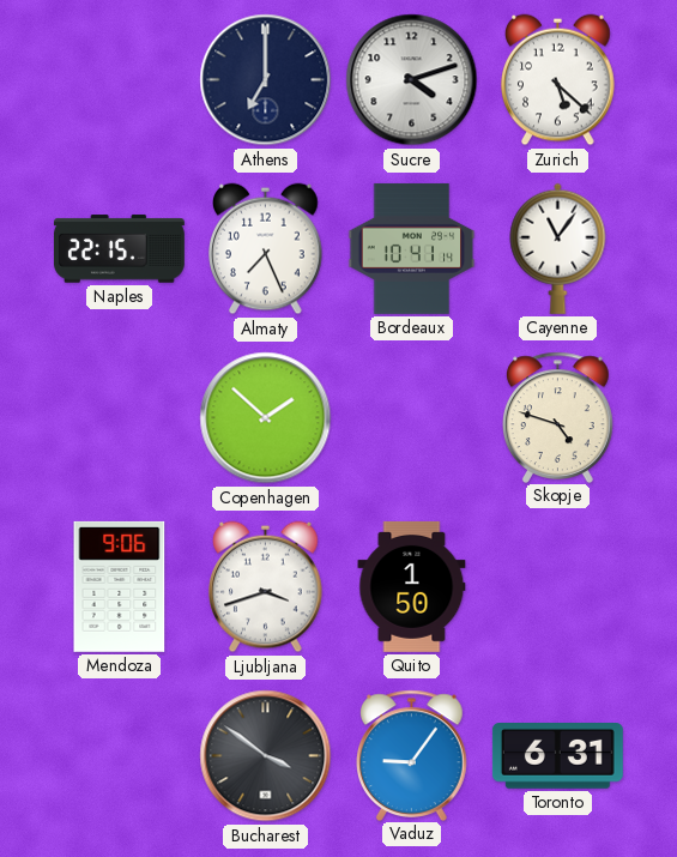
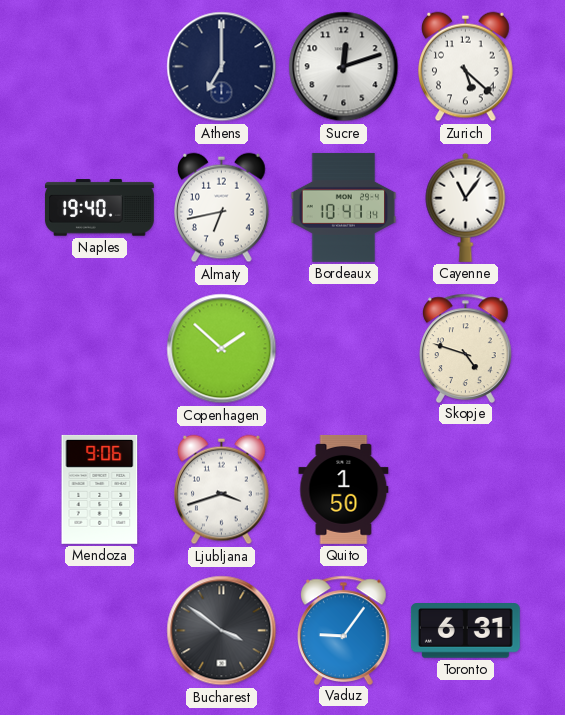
Sucre: 4:12 -> 12:12 (344, 67)
Naples: 22:15 -> 19:40 (99, 208)
Almaty: 7:26 -> 6:43 (222, 208)
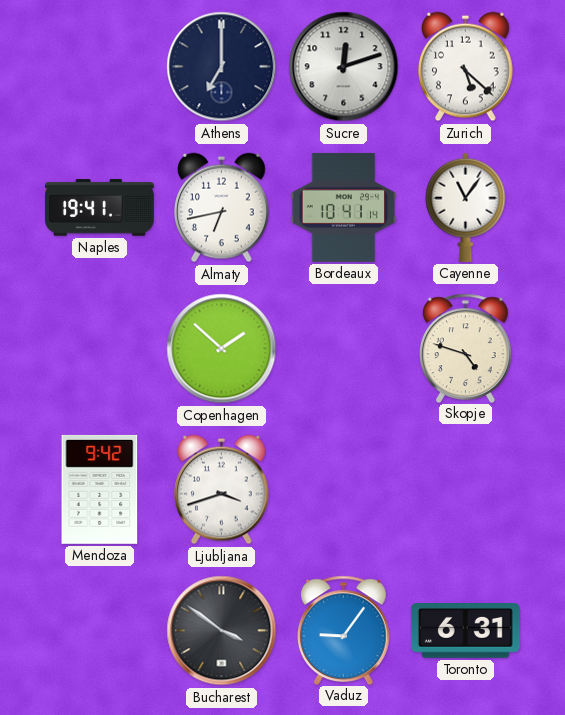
Naples: 19:40 -> 19:41 (99, 208)
Mendoza: 9:06 -> 9:42 (100, 489)
Quito: 1:50 -> none (344, 489)
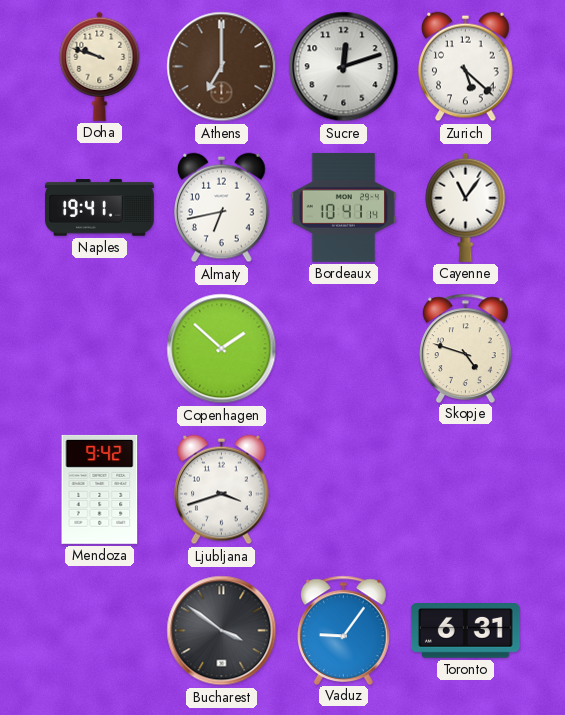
Doha: none -> 9:48 (100, 66)
Athens dial: navy -> brown (222, 67)
